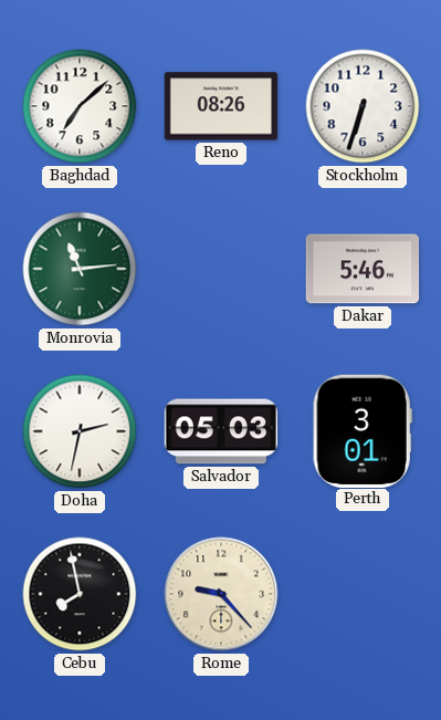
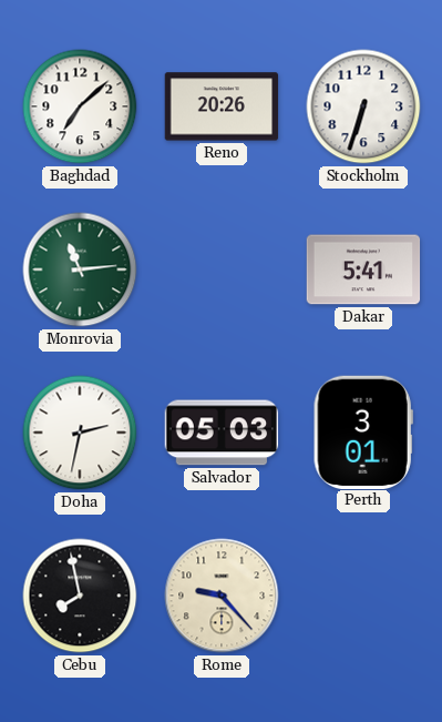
Reno: 08:26 -> 20:26 (222, 106)
Dakar: 5:46 -> 5:41 (363, 270)
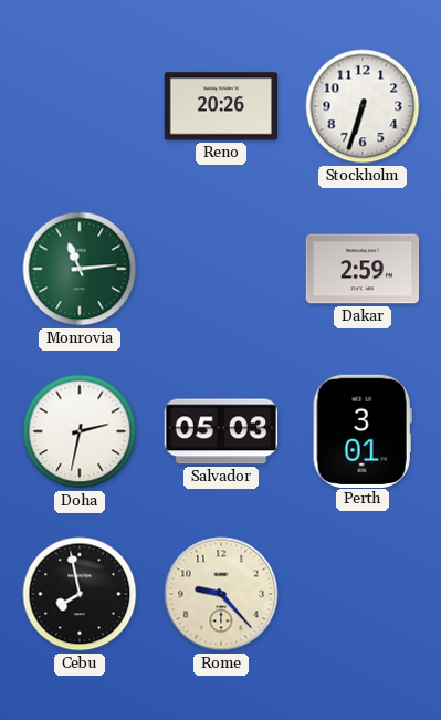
Baghdad: 7:08 -> none (80, 106)
Dakar: 5:41 -> 2:59 (363, 269)
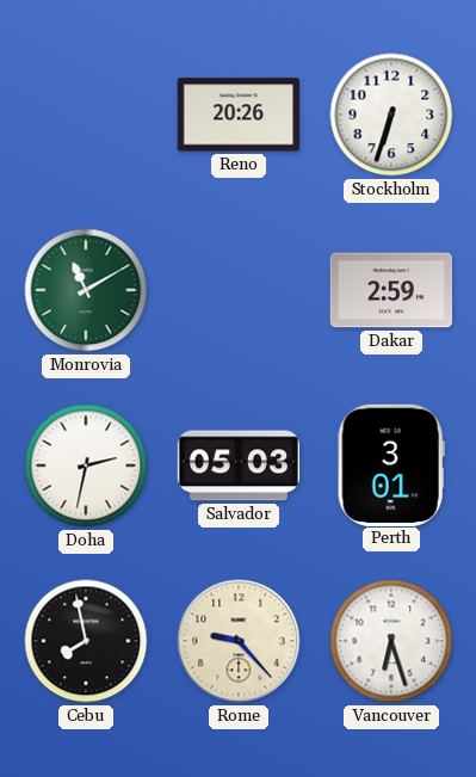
Monrovia: 11:14 -> 11:10 (86, 290)
Vancouver: none -> 6:27 (391, 641)
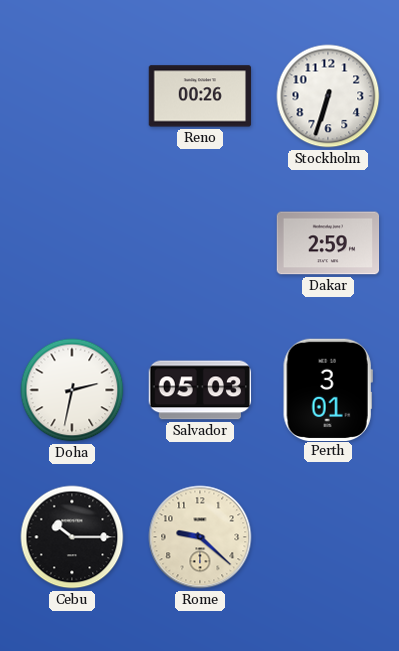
Reno: 20:26 -> 00:26 (200, 96)
Monrovia: 11:10 -> none (86, 290)
Cebu: 7:58 -> 10:15 (72, 537)
Rome: 9:23 -> 9:22 (200, 537)
Vancouver: 6:27 -> none (391, 641)
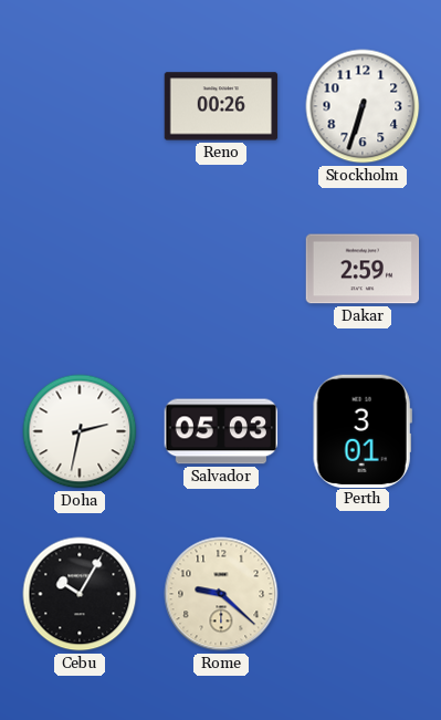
Cebu: 10:15 -> 10:05 (80, 594)
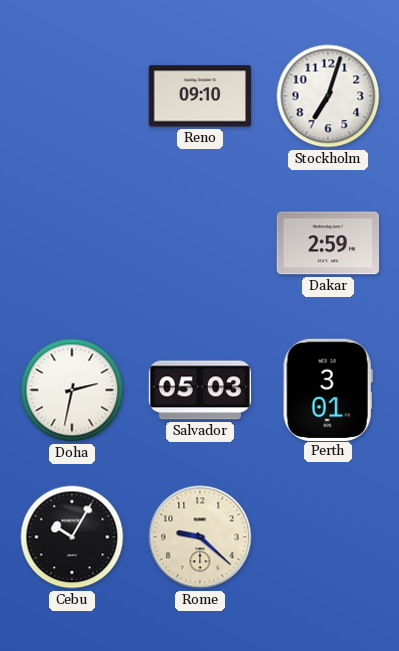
Reno: 00:26 -> 09:10 (200, 96)
Stockholm: 6:33 -> 7:03 (328, 96)
